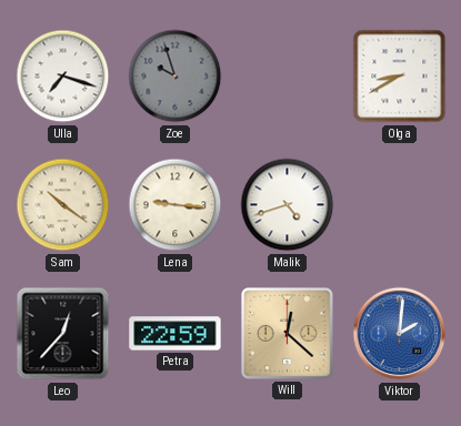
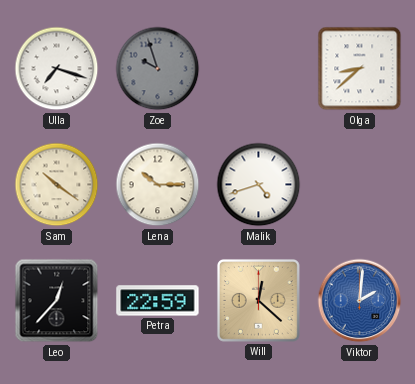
Olga: 8:40 -> 8:38 (360, 69)
Lena: 9:16 -> 10:15 (158, 185)
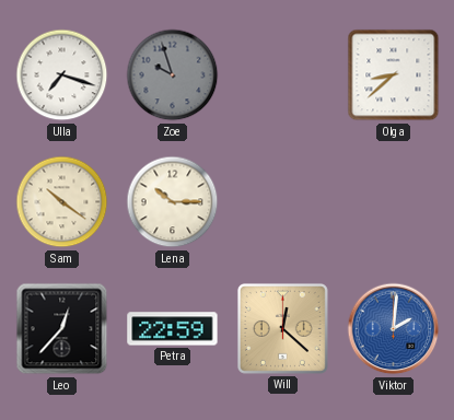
Malik: 4:42 -> none (259, 185)
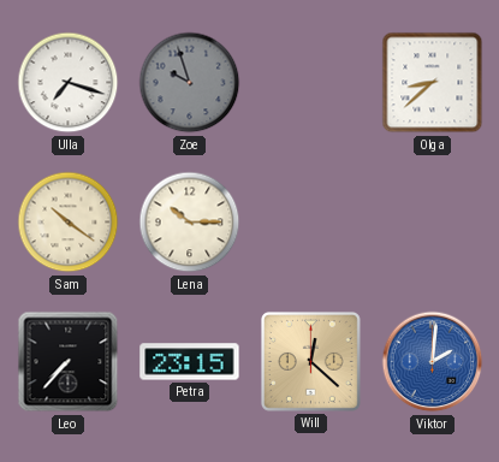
Leo: 12:37 -> 7:37 (69, 362)
Petra: 22:59 -> 23:15 (190, 362)
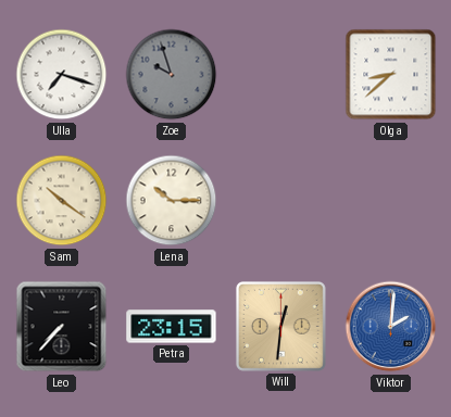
Will: 12:22 -> 12:31 (280, 326)
